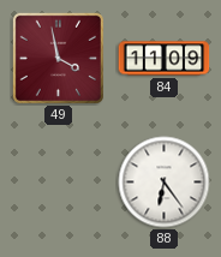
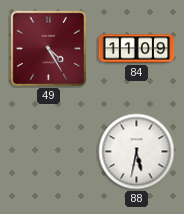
49: 3:58 -> 4:25 (48, 48)
88: 6:24 -> 5:32 (137, 152)
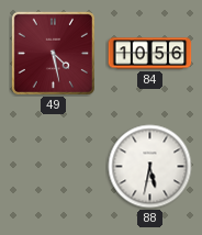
49: 4:25 -> 4:28 (53, 53)
84: 11:09 -> 10:56 (150, 54)
